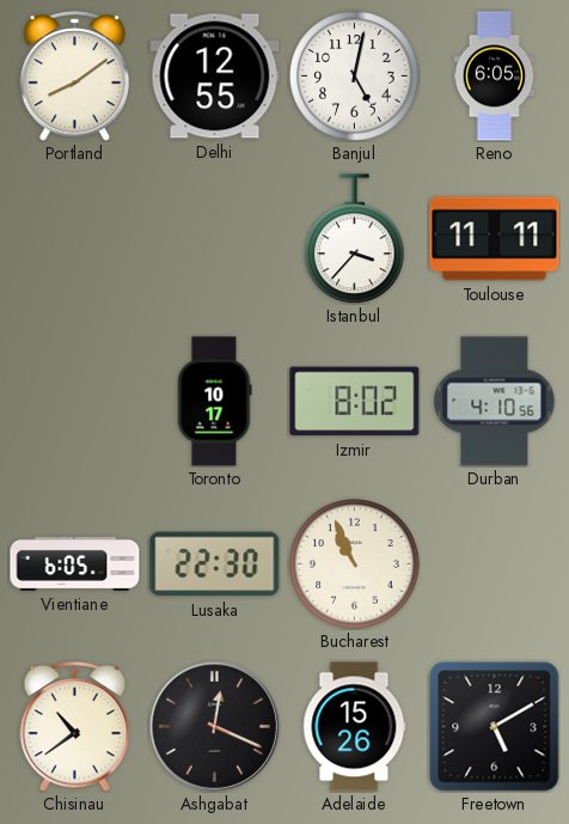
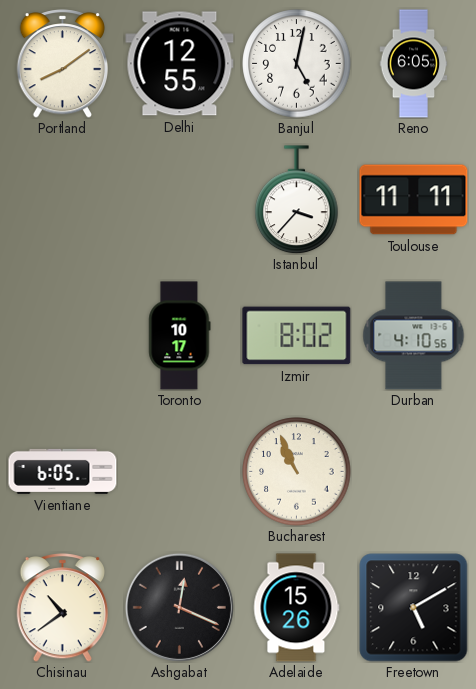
Lusaka: 22:30 -> none (215, 564)
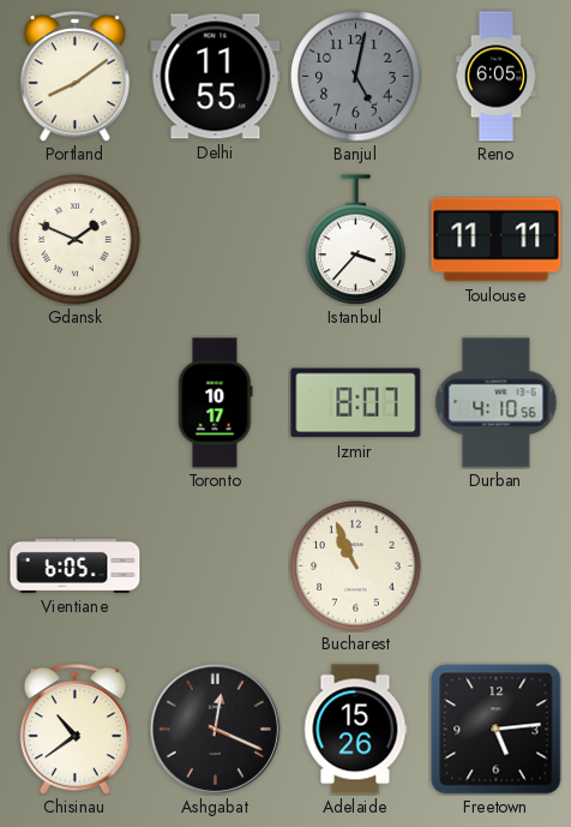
Delhi: 12:55 -> 11:55 (216, 77)
Banjul dial: white -> grey (356, 77)
Gdansk: none -> 1:49 (76, 240)
Izmir: 8:02 -> 8:07 (356, 403)
Freetown: 5:10 -> 5:14 (497, 730)
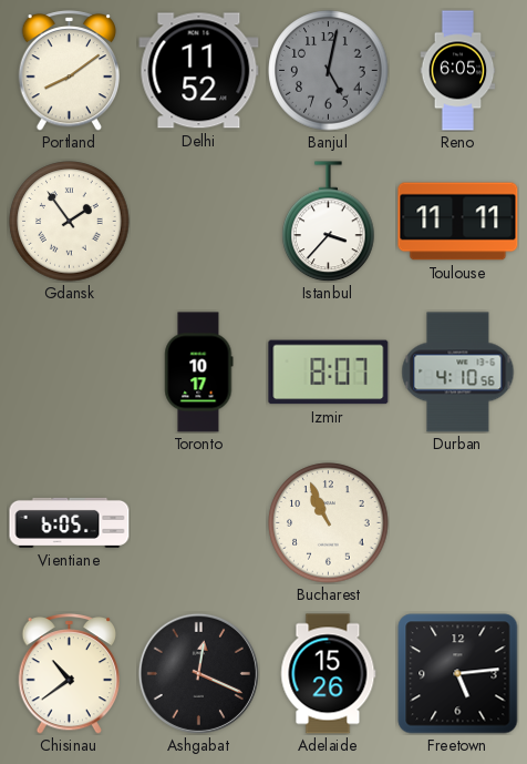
Delhi: 11:55 -> 11:52 (199, 71)
Gdansk: 1:49 -> 1:54 (70, 222)
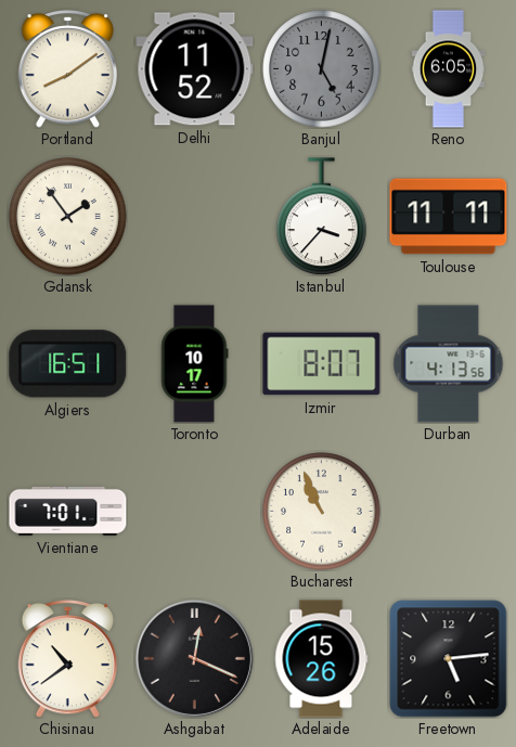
Algiers: none -> 16:51 (68, 364)
Durban: 4:10 -> 4:13 (449, 364)
Vientiane: 6:05 -> 7:01 (68, 511)
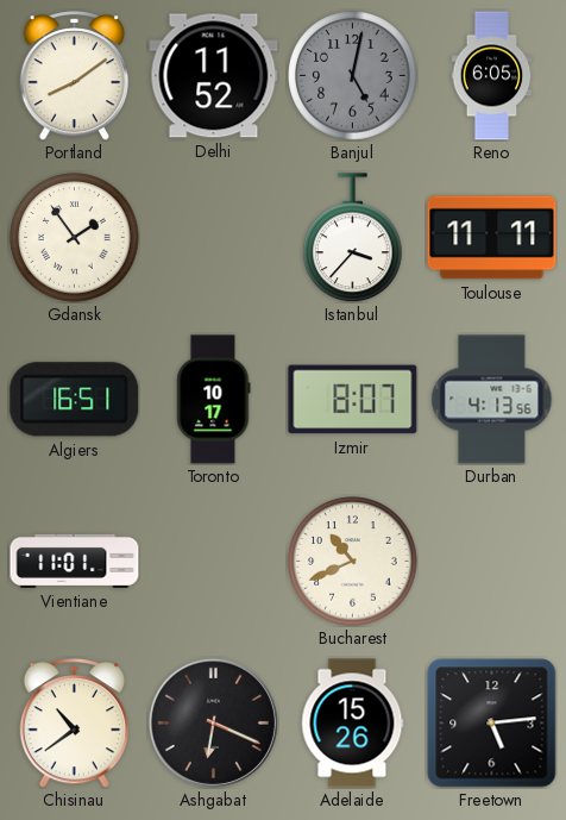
Vientiane: 7:01 -> 11:01 (75, 561)
Bucharest: 10:56 -> 10:41 (353, 562)
Ashgabat: 12:19 -> 6:19 (213, 722)
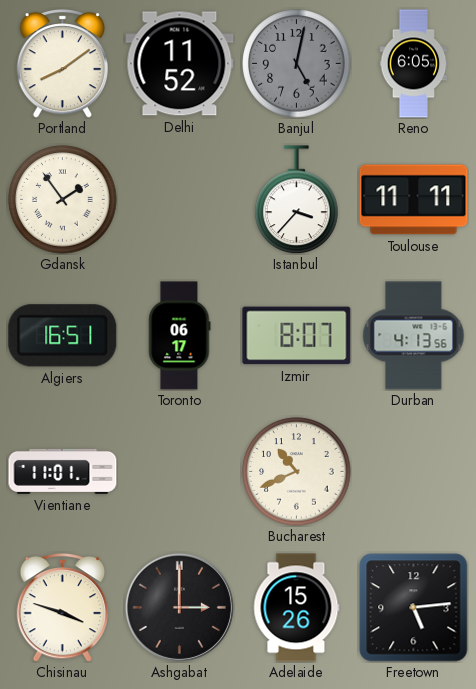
Toronto: 10:17 -> 06:17 (180, 336)
Chisinau: 10:39 -> 3:48 (63, 608)
Ashgabat: 6:19 -> 3:00 (179, 607)
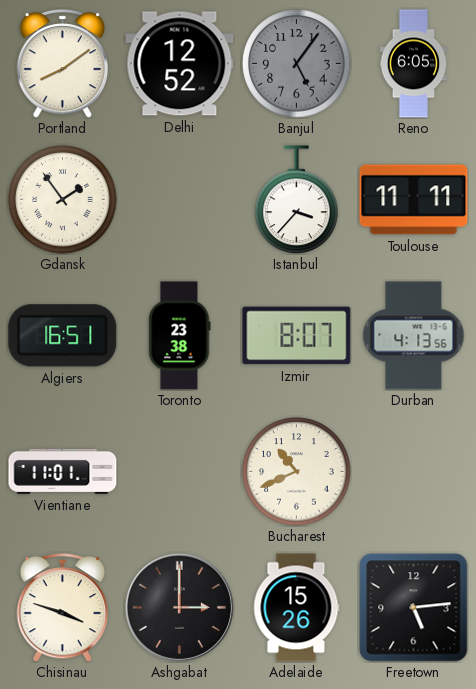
Delhi: 11:52 -> 12:52 (180, 64)
Banjul: 5:02 -> 5:06 (297, 64)
Toronto: 06:17 -> 23:38 (180, 336)
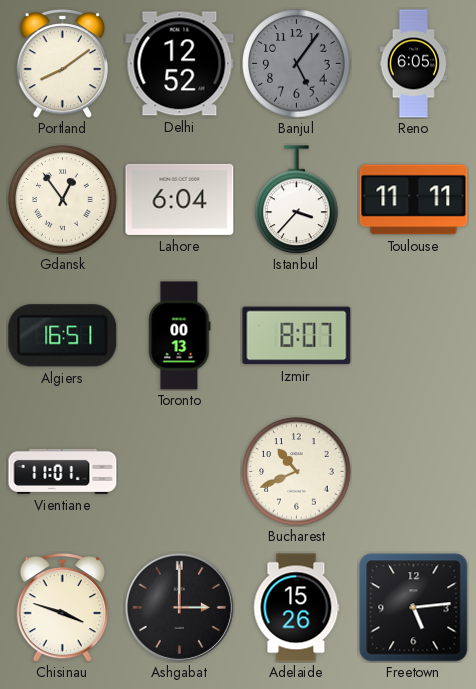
Gdansk: 1:54 -> 12:54 (63, 200)
Lahore: none -> 6:04 (180, 199)
Toronto: 23:38 -> 00:13 (180, 336)
Durban: 4:13 -> none (414, 336)
